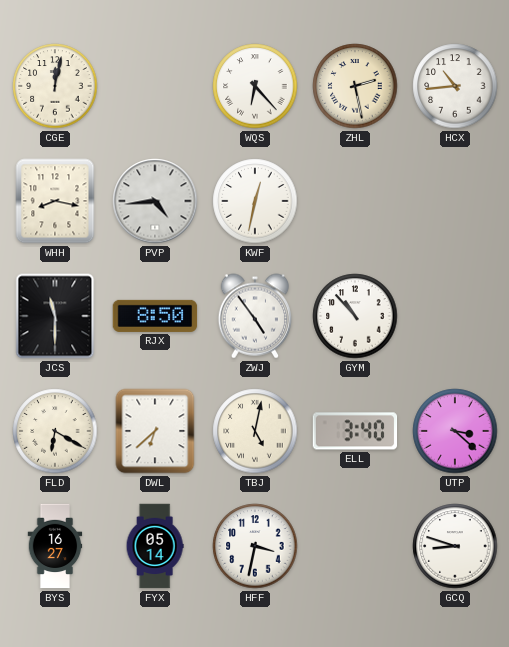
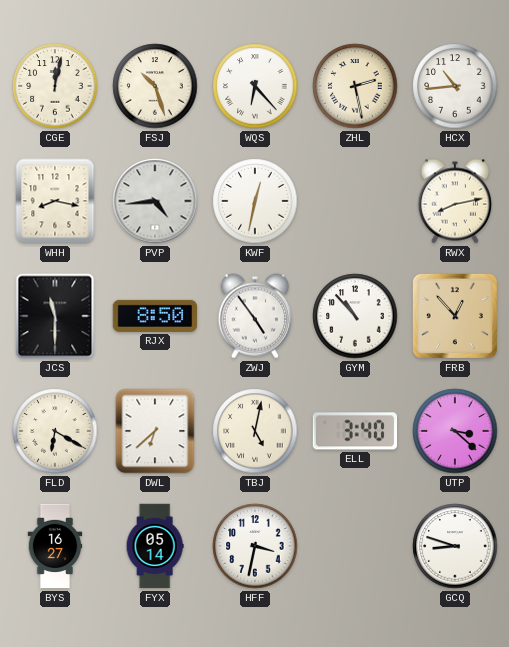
FSJ: none -> 10:27 (155, 86)
RWX: none -> 8:13 (455, 201)
FRB: none -> 12:53 (455, 316)
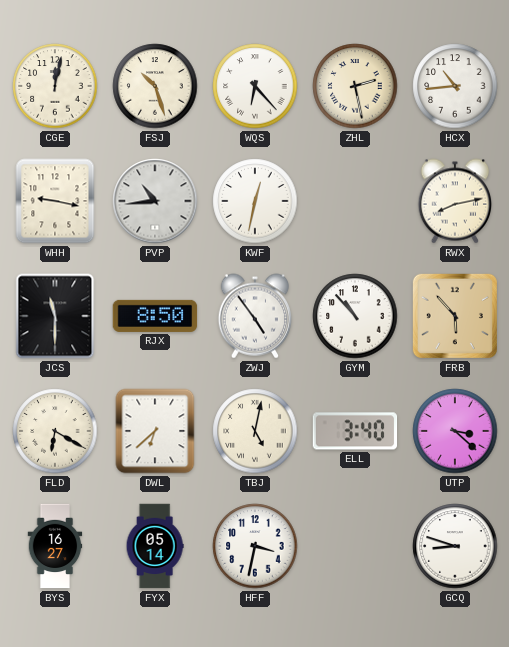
WHH: 8:17 -> 9:17 (55, 201)
PVP: 4:44 -> 10:44 (155, 201)
FRB: 12:53 -> 5:53 (455, 316)
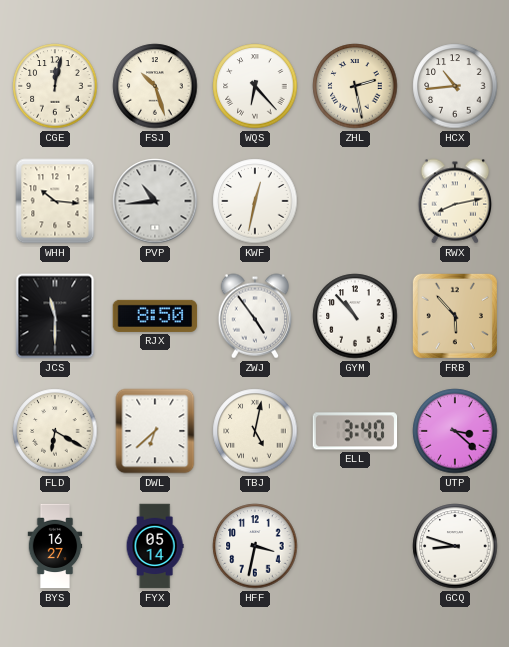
WHH: 9:17 -> 10:16 (55, 201)
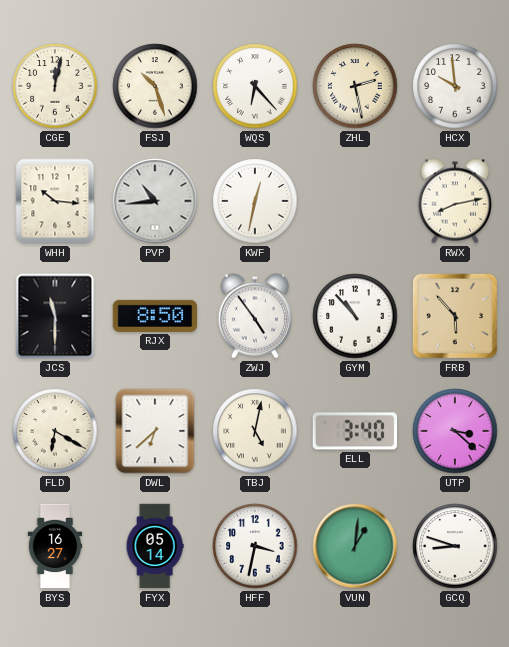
HCX: 10:44 -> 9:59 (455, 86)
VUN: none -> 1:01 (355, 546)
